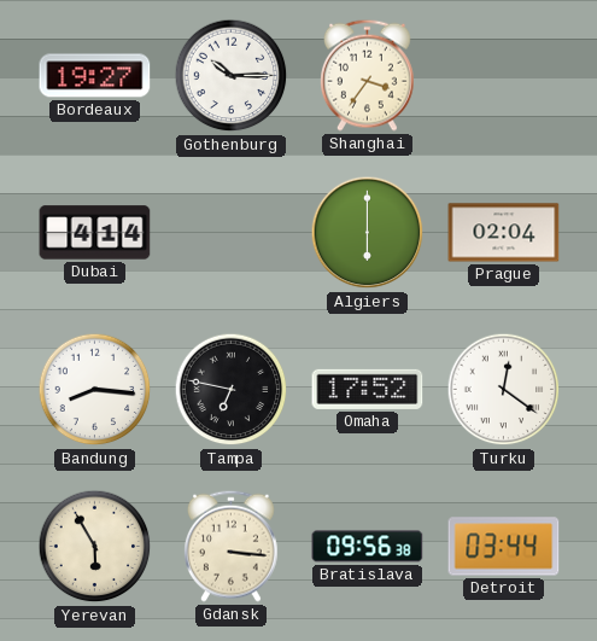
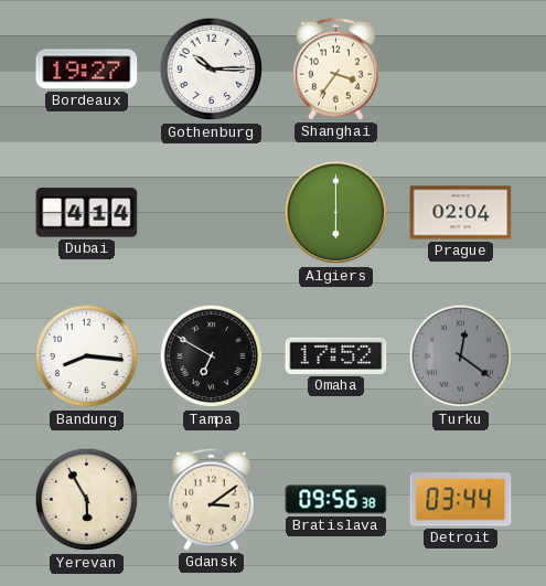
Tampa: 6:47 -> 6:50 (212, 356)
Turku dial: white -> grey (461, 356)
Gdansk: 3:16 -> 3:09 (212, 499)
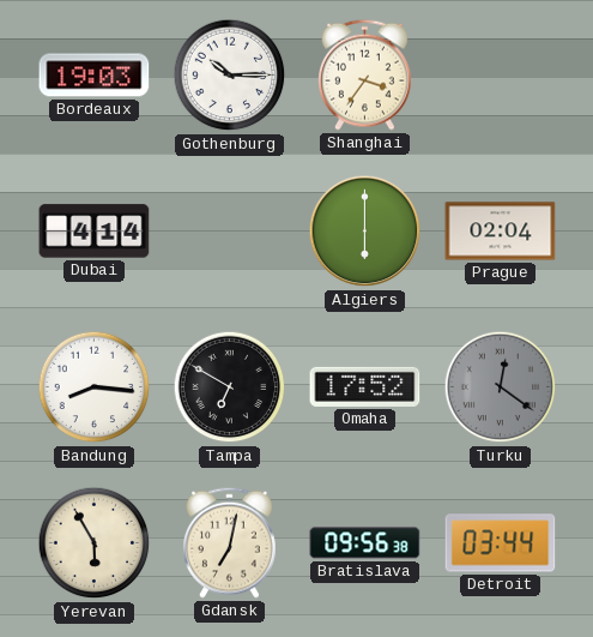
Bordeaux: 19:27 -> 19:03 (95, 76)
Gdansk: 3:09 -> 7:02 (230, 542)
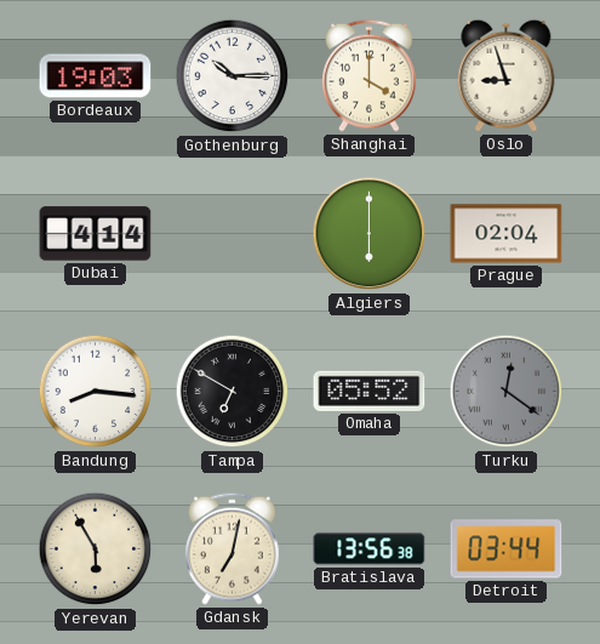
Shanghai: 3:36 -> 4:00 (370, 75)
Oslo: none -> 8:57 (507, 75)
Omaha: 17:52 -> 05:52 (370, 391)
Bratislava: 09:56 -> 13:56 (370, 549)
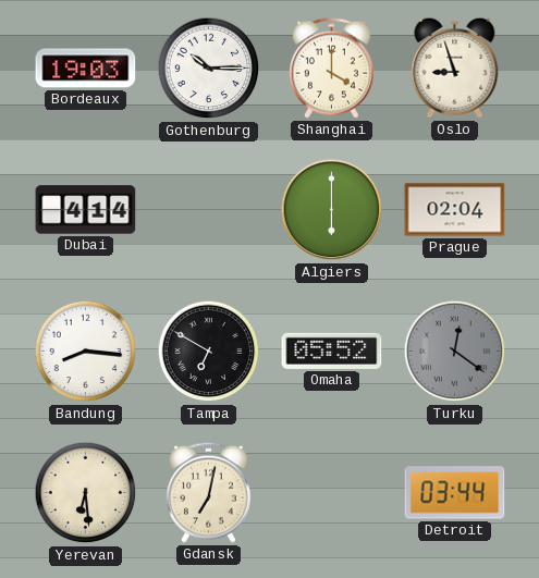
Yerevan: 5:55 -> 6:29 (86, 493)
Bratislava: 13:56 -> none (370, 549)
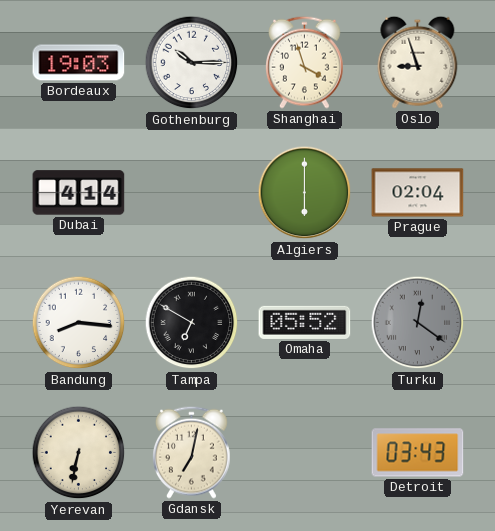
Shanghai: 4:00 -> 3:57 (305, 62)
Yerevan: 6:29 -> 6:32 (79, 453)
Detroit: 03:44 -> 03:43 (418, 453)
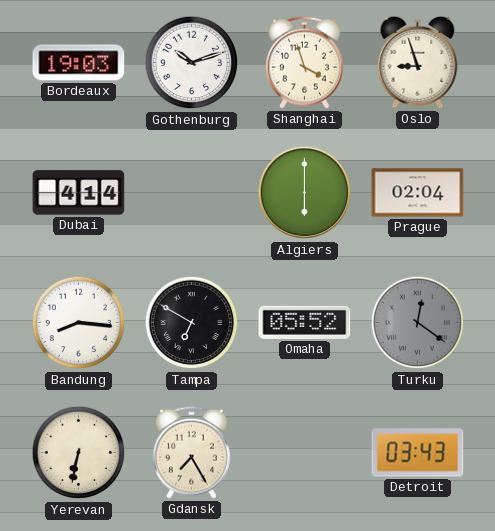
Gothenburg: 10:15 -> 10:12 (192, 63)
Gdansk: 7:02 -> 7:25 (192, 452)
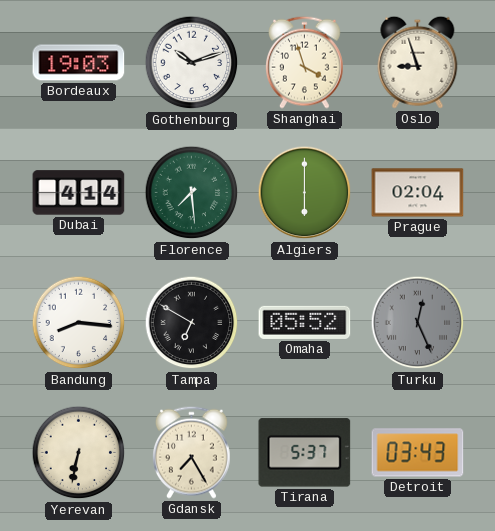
Florence: none -> 7:29 (192, 193)
Turku: 12:21 -> 12:26 (418, 323)
Tirana: none -> 5:37 (305, 453)
